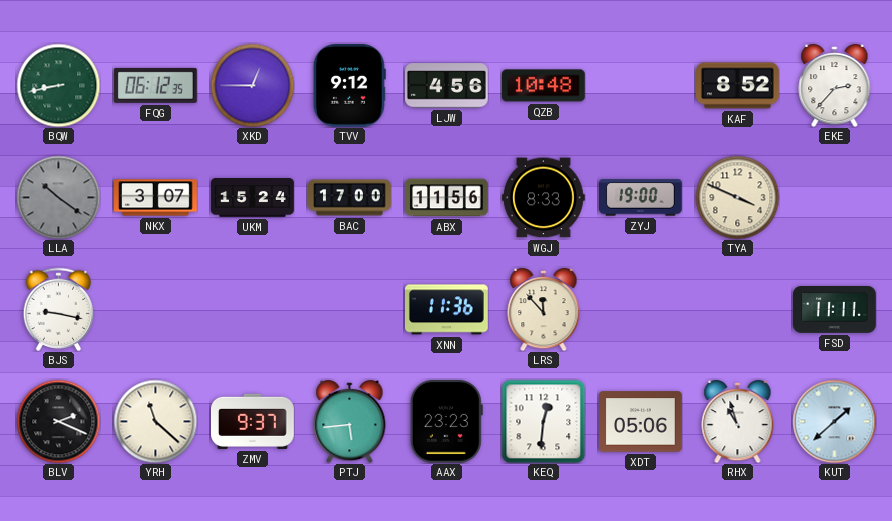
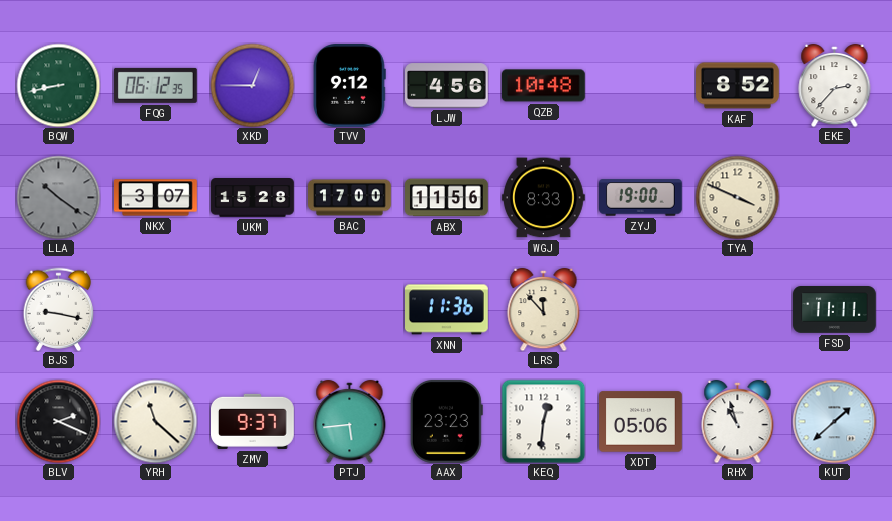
UKM: 15:24 -> 15:28 (253, 198)
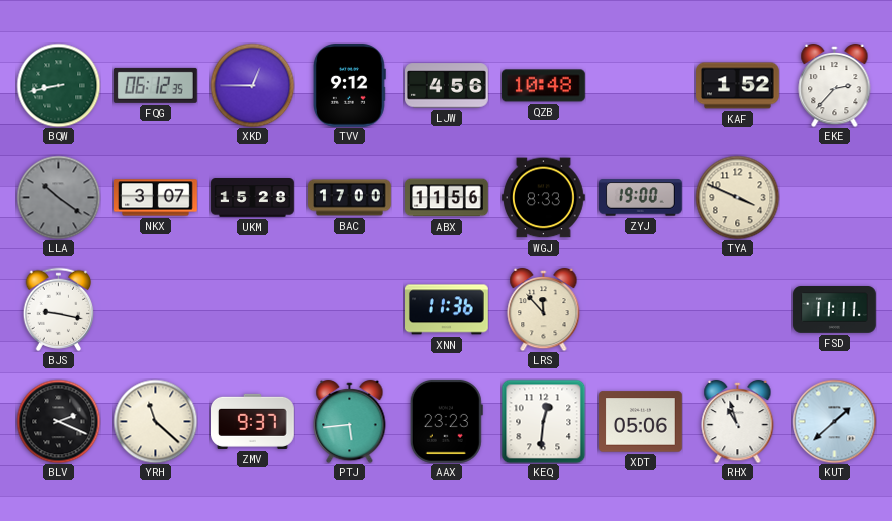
KAF: 8:52 -> 1:52 (738, 86)
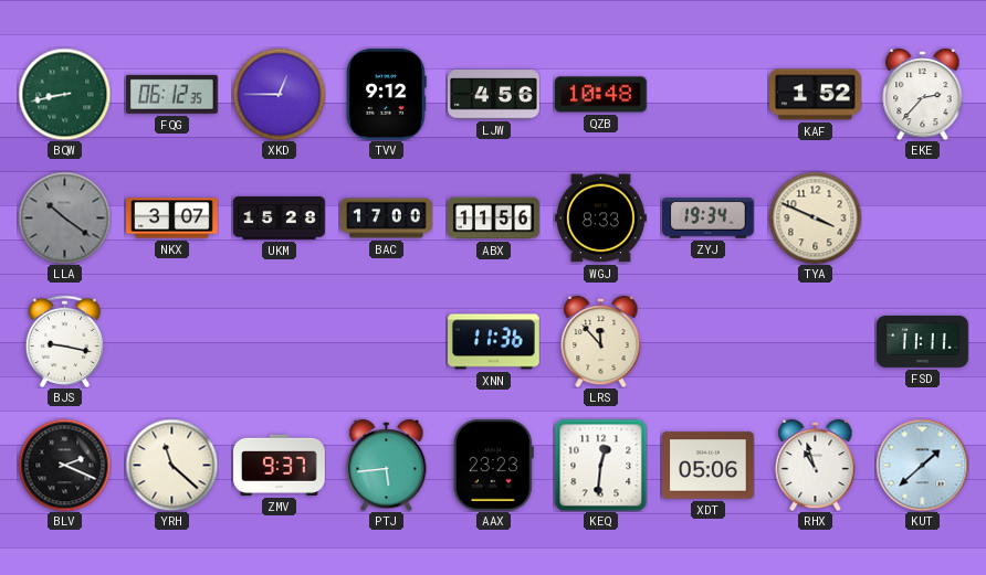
ZYJ: 19:00 -> 19:34 (709, 219)
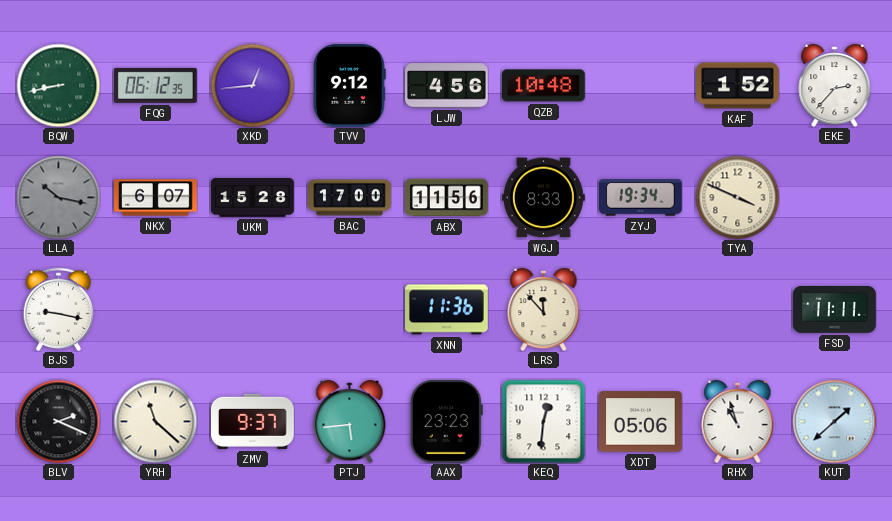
XKD: 12:45 -> 12:44 (252, 85)
LLA: 10:21 -> 10:17 (58, 197)
NKX: 3:07 -> 6:07 (156, 198)
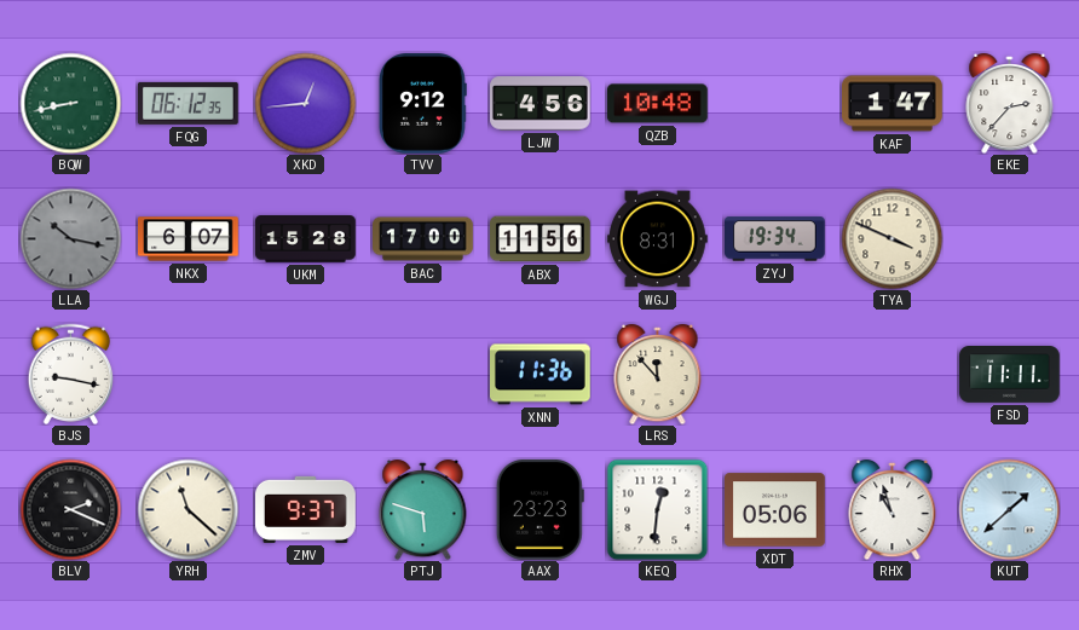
KAF: 1:52 -> 1:47 (893, 104)
WGJ: 8:33 -> 8:31 (658, 239)
PTJ: 5:44 -> 5:48 (423, 509)
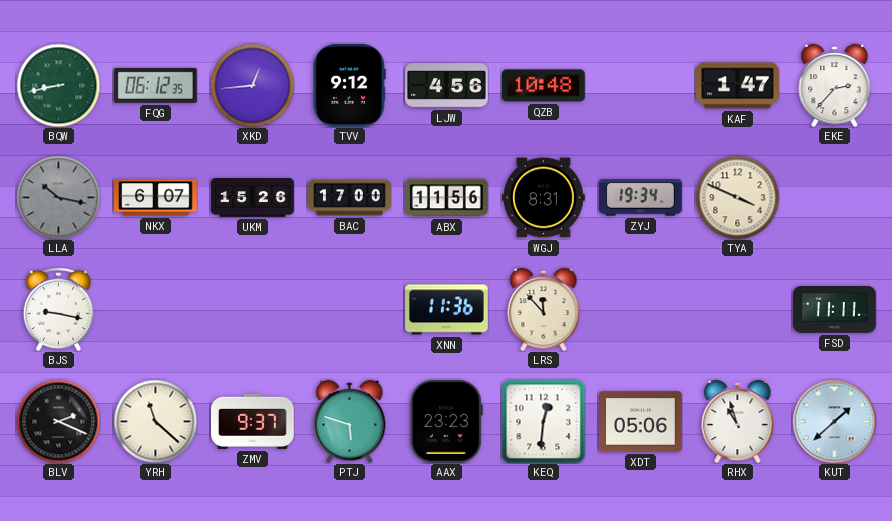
UKM: 15:28 -> 15:26 (253, 198)
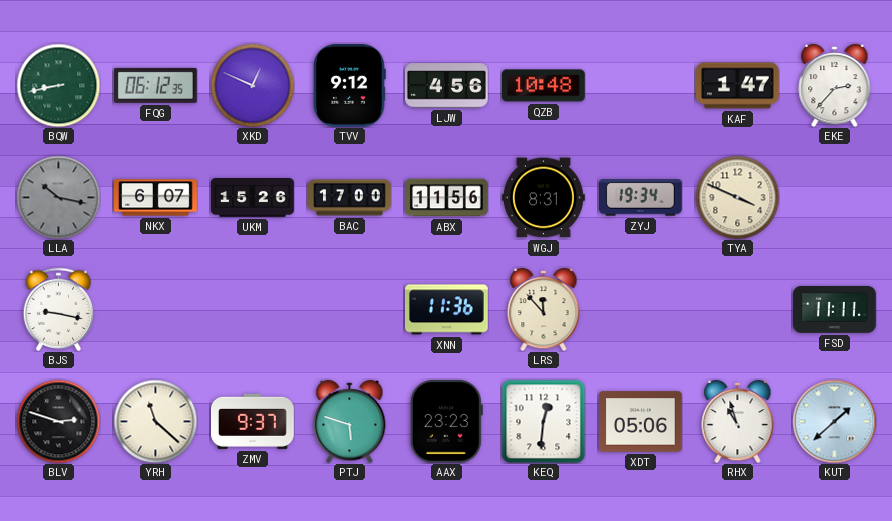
XKD: 12:44 -> 12:49 (252, 85)
BLV: 2:19 -> 2:48 (58, 421)
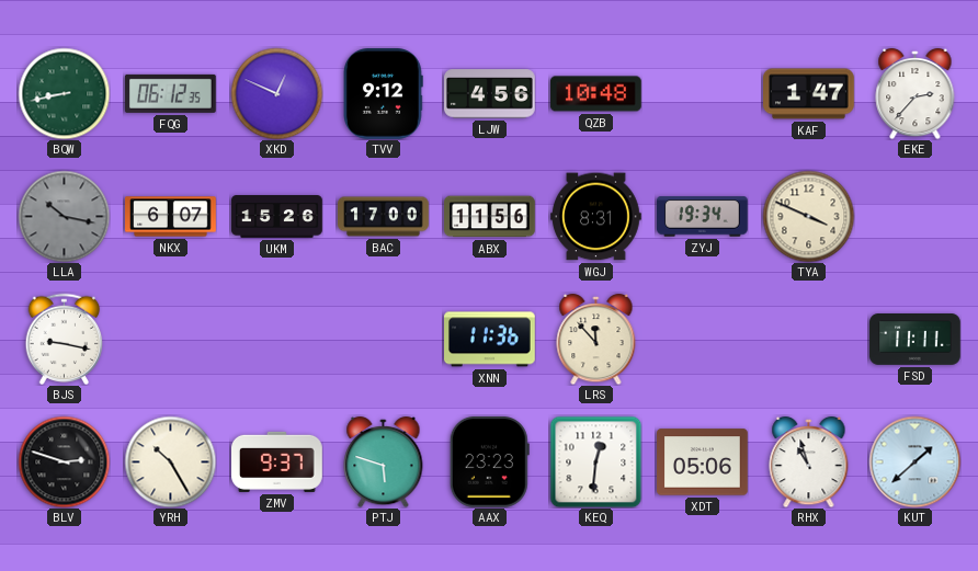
YRH: 11:22 -> 10:25 (170, 461)
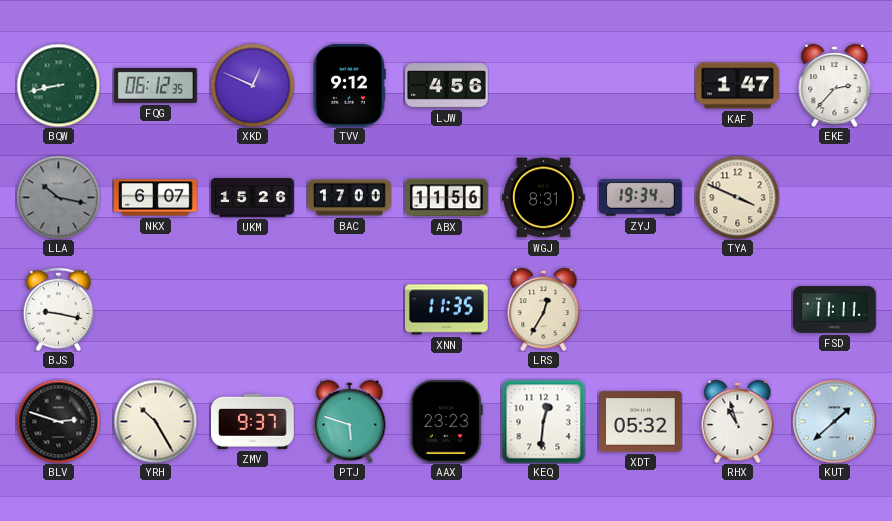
QZB: 10:48 -> none (596, 94)
XNN: 11:36 -> 11:35 (447, 310)
LRS: 11:53 -> 12:35 (544, 309)
XDT: 05:06 -> 05:32 (641, 422)
